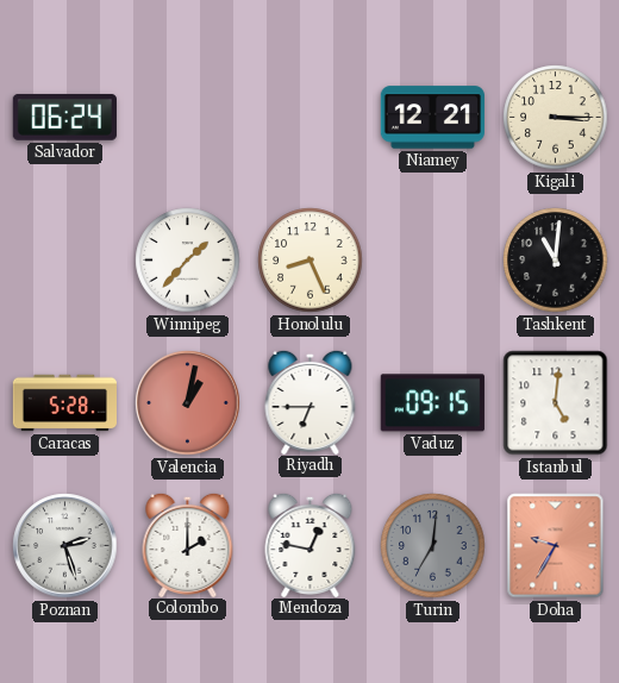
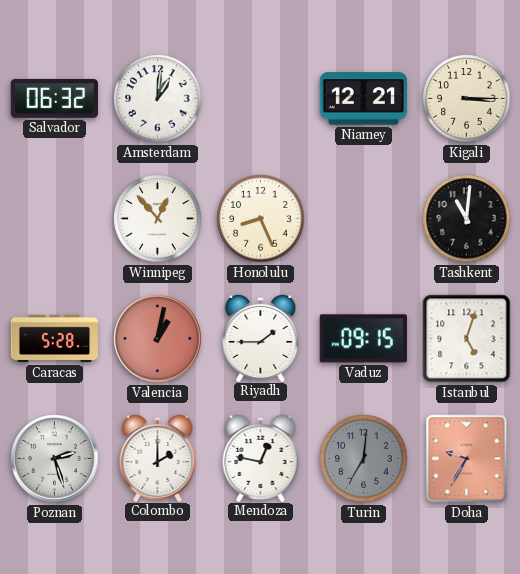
Salvador: 06:24 -> 06:32 (54, 99)
Amsterdam: none -> 1:01 (158, 99)
Winnipeg: 1:37 -> 12:53 (158, 219)
Riyadh: 6:45 -> 1:45 (261, 337)
Istanbul: 5:01 -> 5:03 (467, 339)
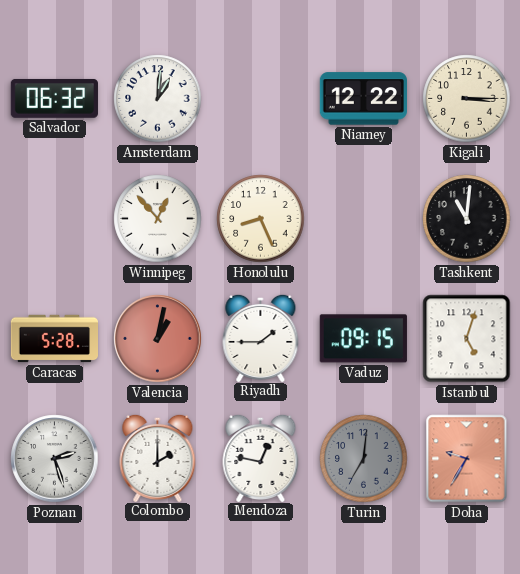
Niamey: 12:21 -> 12:22 (363, 99)
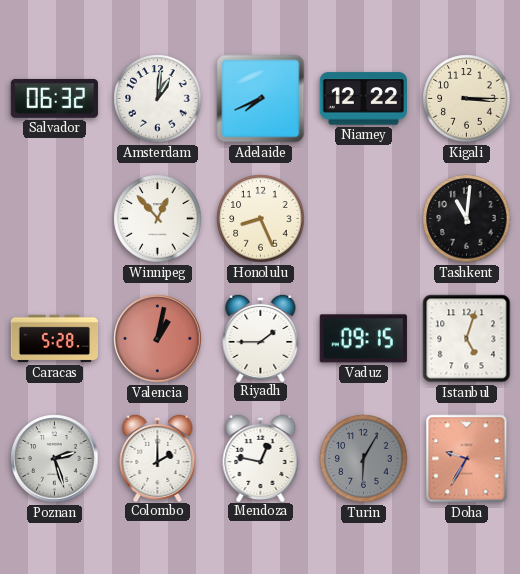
Adelaide: none -> 7:41 (261, 99)
Turin: 7:01 -> 6:05 (364, 459)
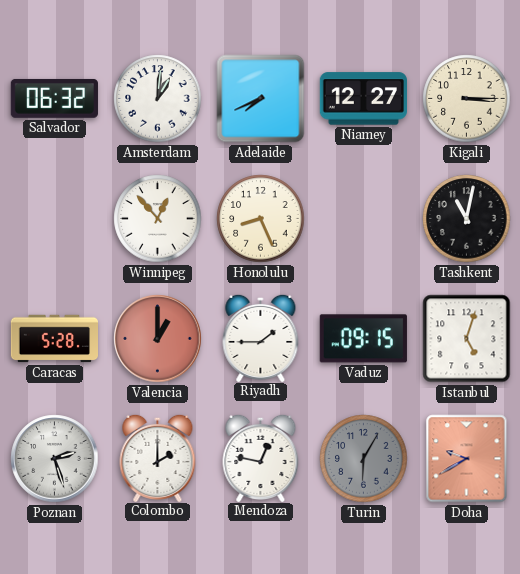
Niamey: 12:22 -> 12:27 (363, 99)
Tashkent: 11:01 -> 11:02 (467, 219)
Valencia: 1:02 -> 1:00 (158, 339)
Doha: 9:35 -> 9:40 (467, 459)
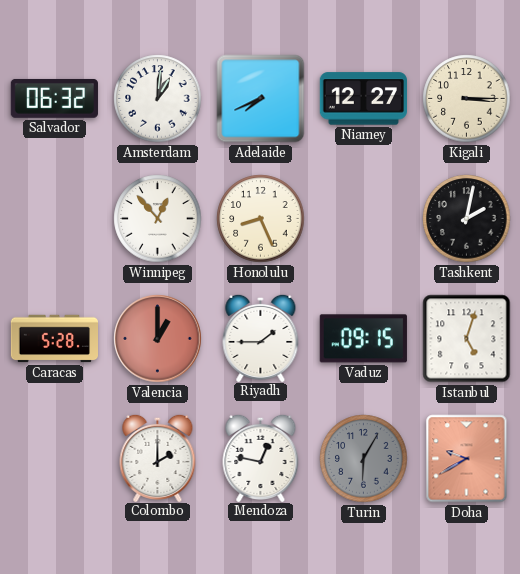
Tashkent: 11:02 -> 2:02 (467, 219)
Poznan: 2:27 -> none (55, 459)
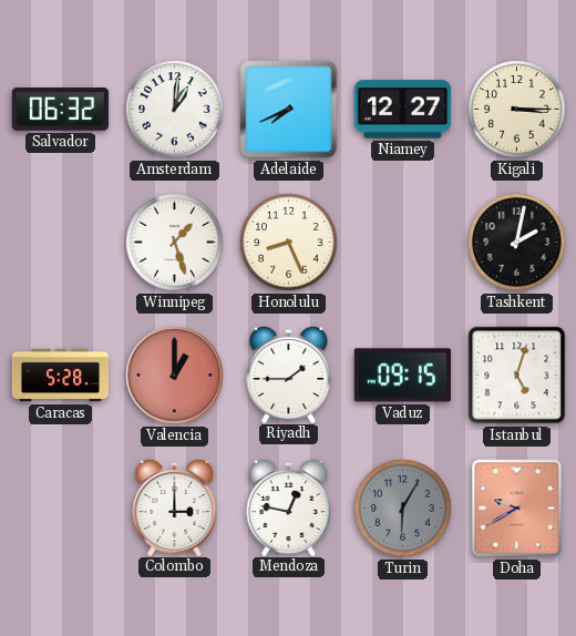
Winnipeg: 12:53 -> 1:27 (175, 243)
Colombo: 2:00 -> 3:00 (175, 506)
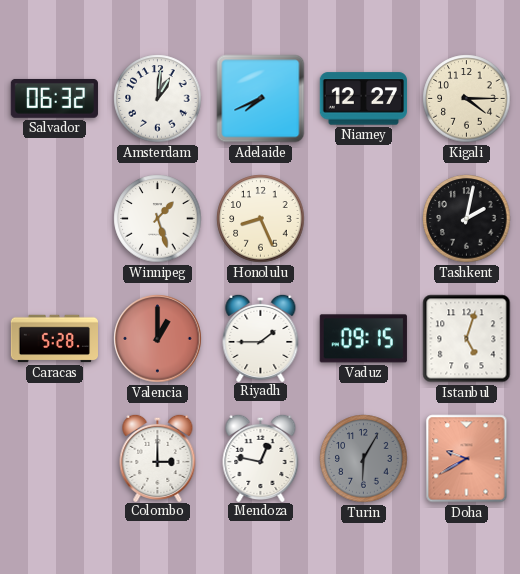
Kigali: 3:15 -> 4:15 (467, 99)
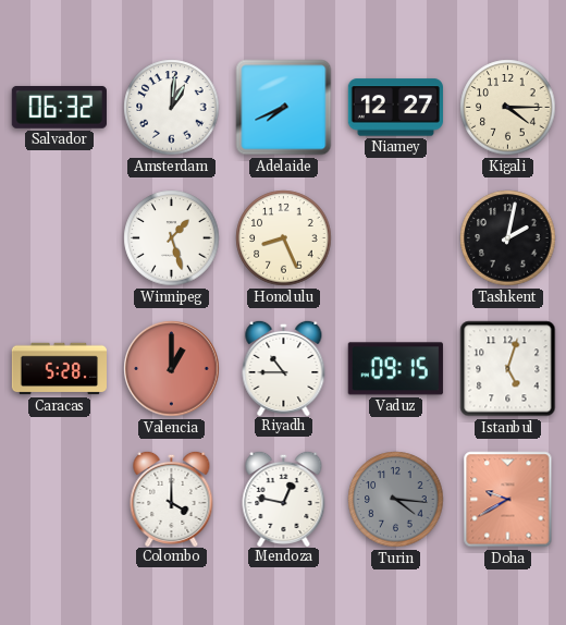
Riyadh: 1:45 -> 10:45 (284, 367)
Colombo: 3:00 -> 4:00 (172, 498)
Turin: 6:05 -> 4:16 (396, 500)
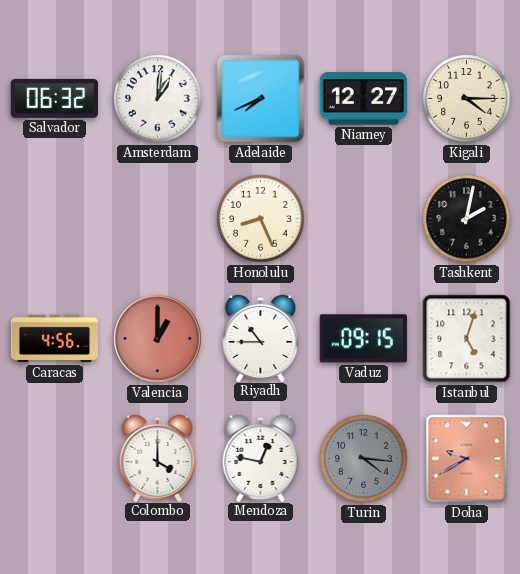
Winnipeg: 1:27 -> none (172, 238)
Caracas: 5:28 -> 4:56 (54, 339)
